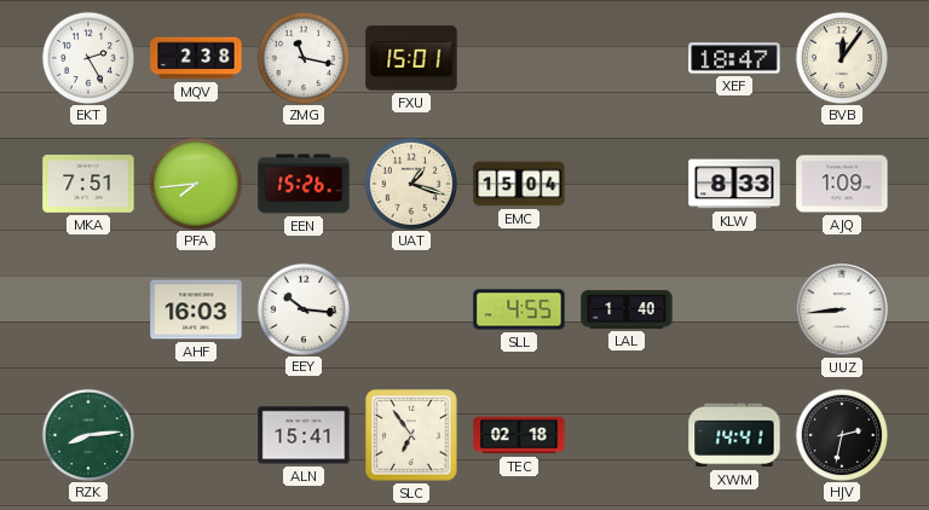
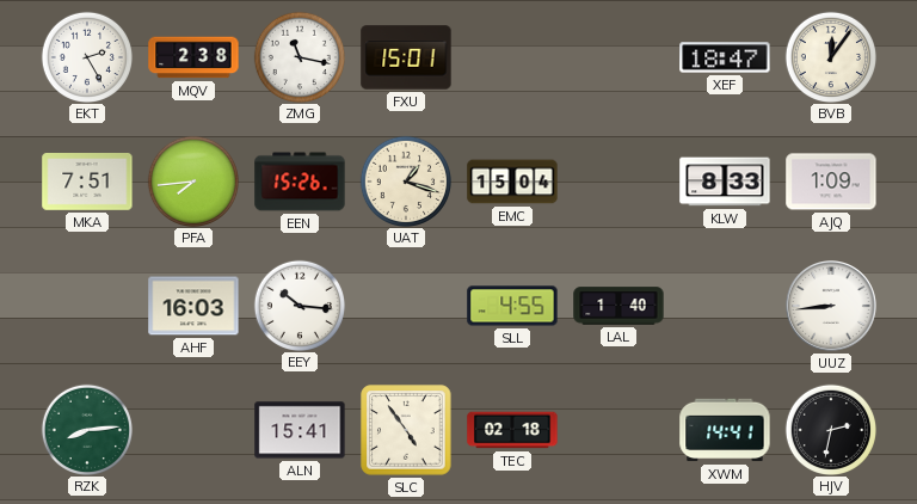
SLC: 6:54 -> 4:54 (406, 430)
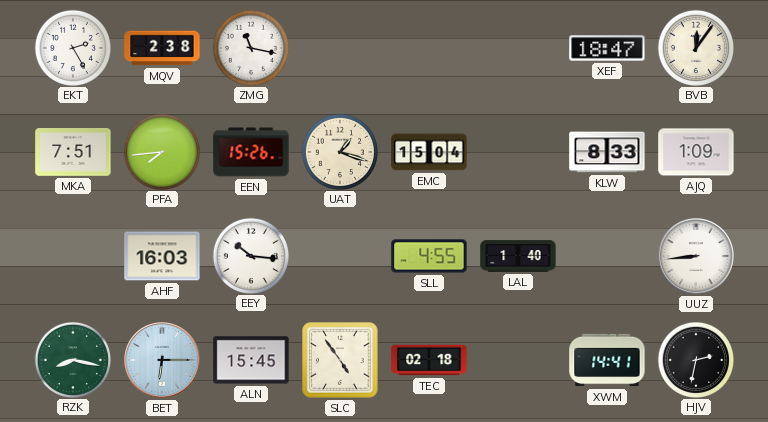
FXU: 15:01 -> none (406, 57)
RZK: 8:14 -> 8:17 (72, 359)
BET: none -> 6:15 (163, 361)
ALN: 15:41 -> 15:45 (251, 360)
